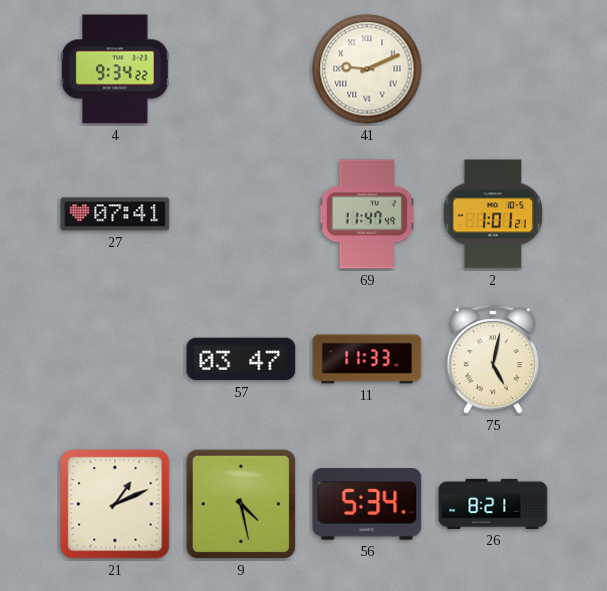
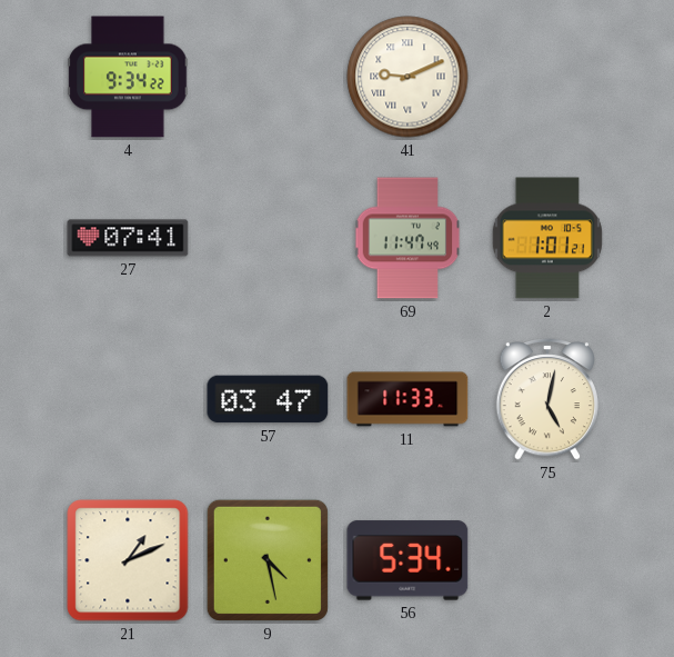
26: 8:21 -> none (493, 504)
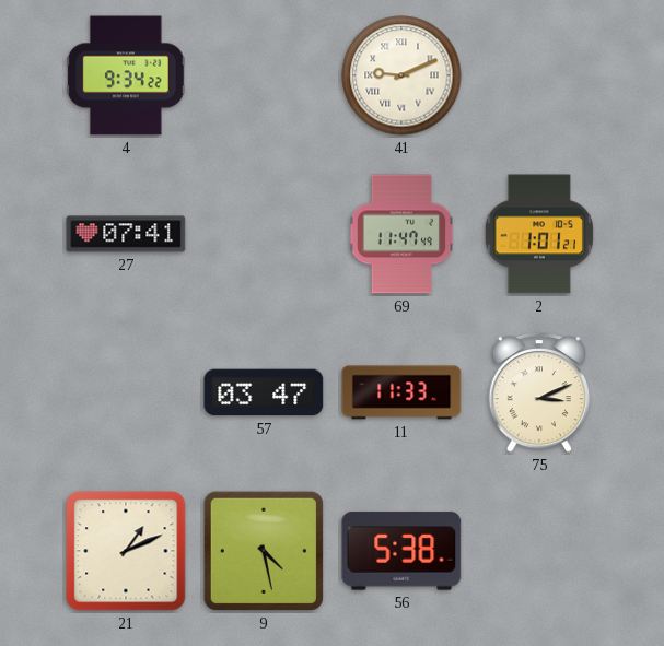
75: 5:02 -> 3:11 (539, 394)
56: 5:34 -> 5:38 (401, 551)
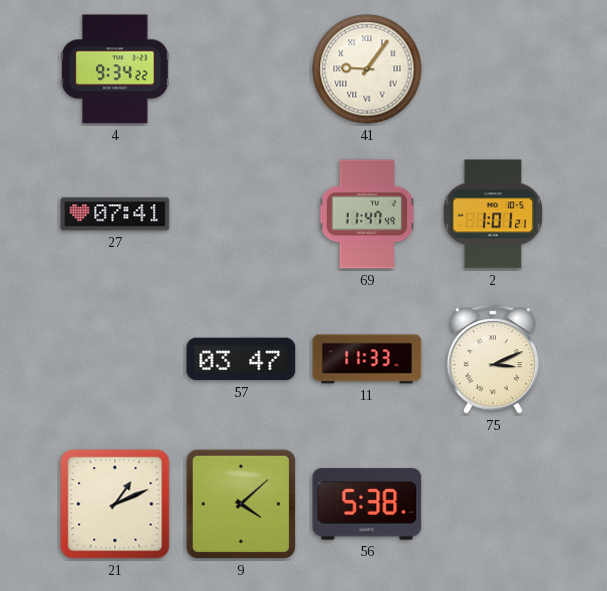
41: 9:11 -> 9:06 (367, 69)
9: 4:28 -> 4:08 (241, 504)
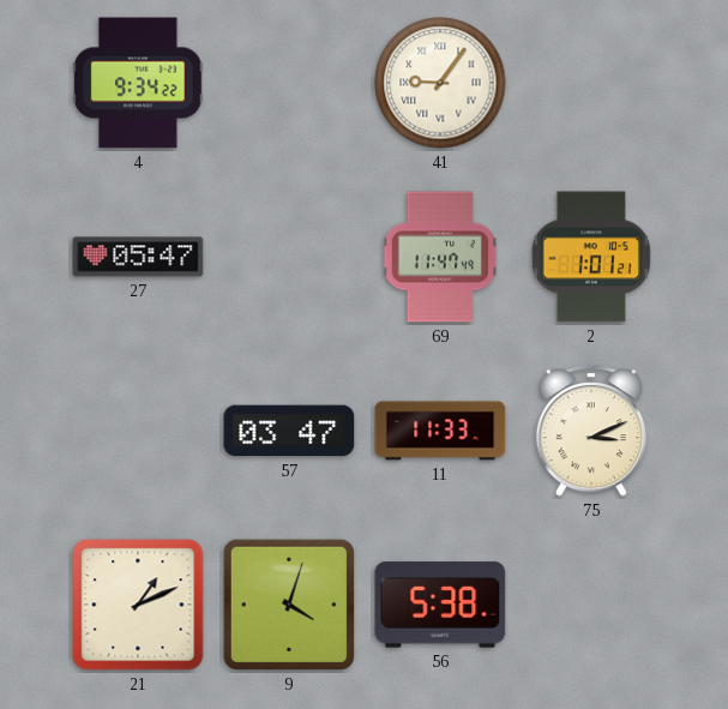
27: 07:41 -> 05:47 (138, 257)
9: 4:08 -> 4:03 (289, 605)
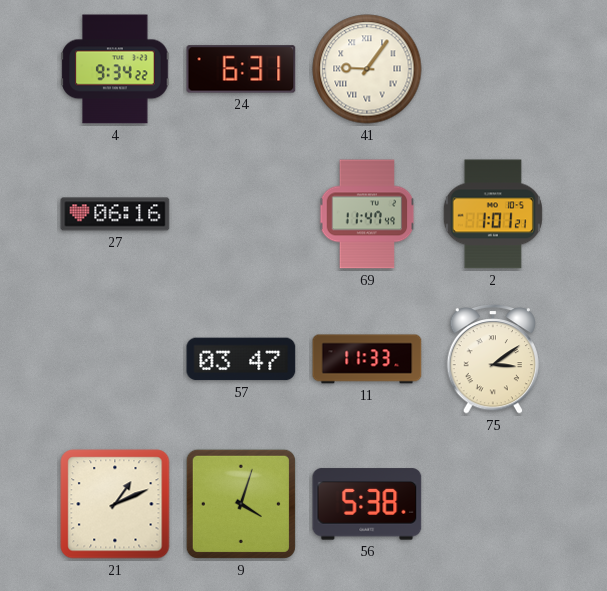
24: none -> 6:31 (241, 69)
27: 05:47 -> 06:16 (115, 214)
75: 3:11 -> 3:09 (493, 360)
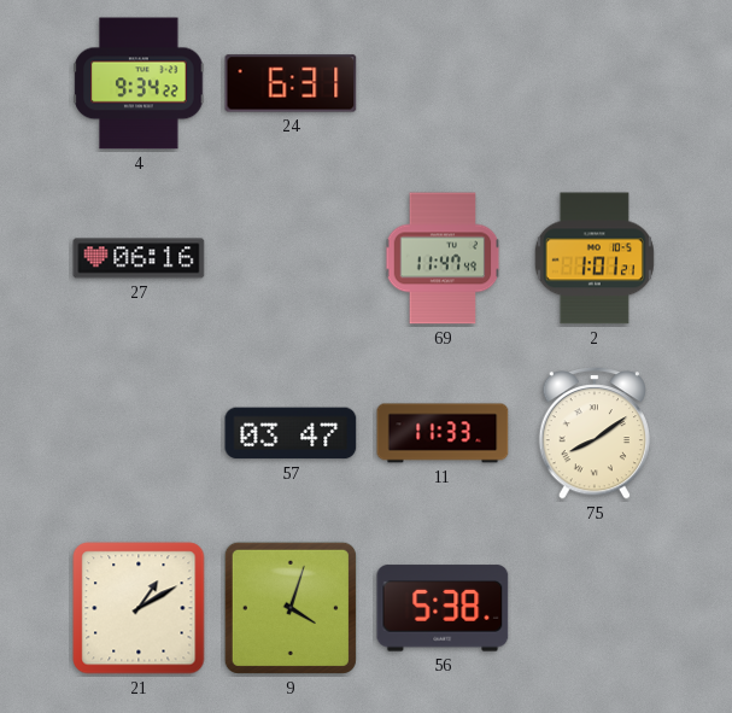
41: 9:06 -> none (367, 69)
75: 3:09 -> 8:09 (595, 434)
21: 1:11 -> 1:10 (139, 608)
